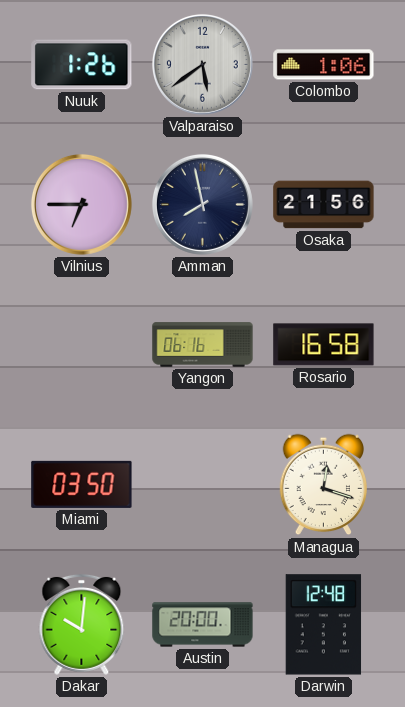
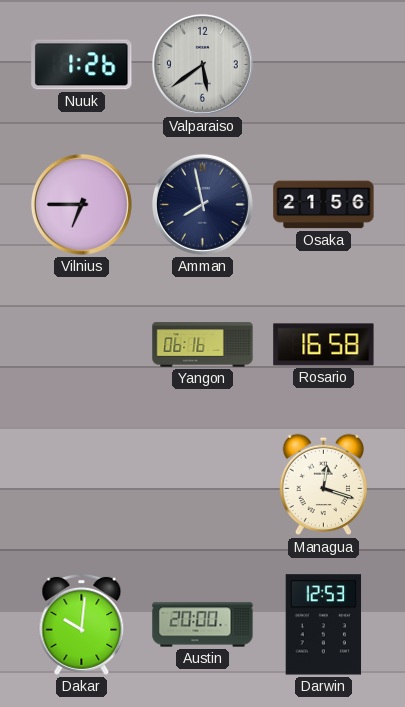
Colombo: 1:06 -> none (324, 65)
Miami: 03:50 -> none (82, 484)
Darwin: 12:48 -> 12:53 (324, 625)
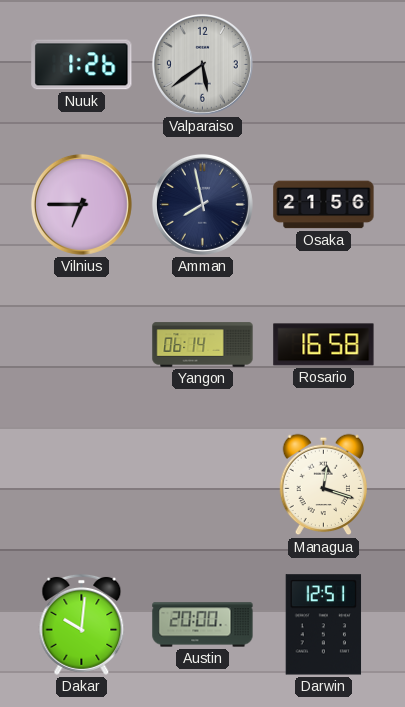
Yangon: 06:16 -> 06:14 (203, 345)
Darwin: 12:53 -> 12:51 (324, 625)
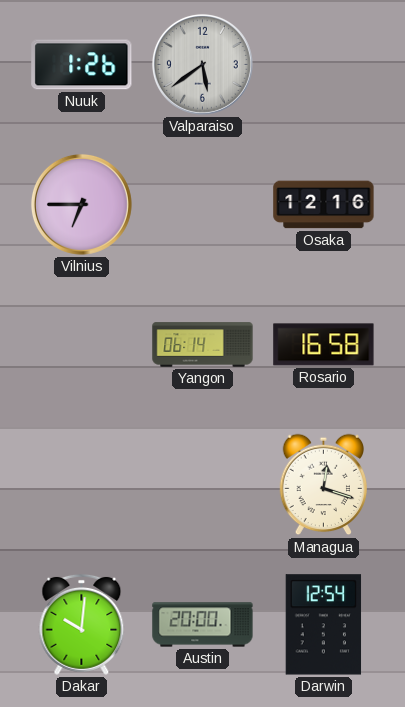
Amman: 7:58 -> none (202, 204)
Osaka: 21:56 -> 12:16 (324, 205)
Darwin: 12:51 -> 12:54 (324, 625)
